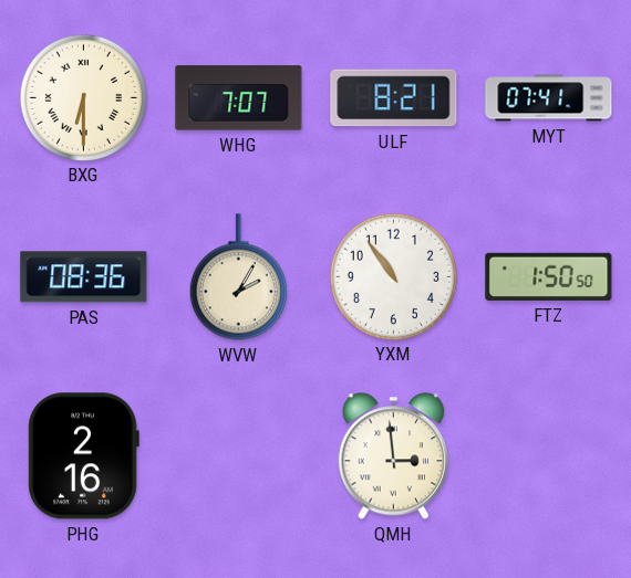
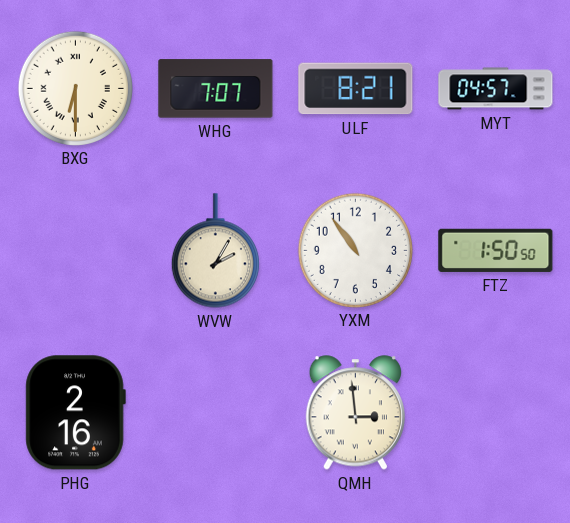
MYT: 07:41 -> 04:57 (496, 89)
PAS: 08:36 -> none (84, 277)
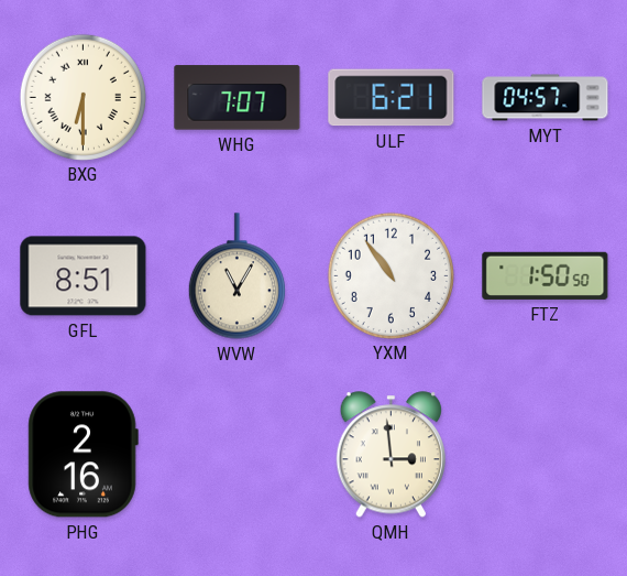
ULF: 8:21 -> 6:21 (392, 98)
GFL: none -> 8:51 (84, 276)
WVW: 2:05 -> 11:05 (237, 276)
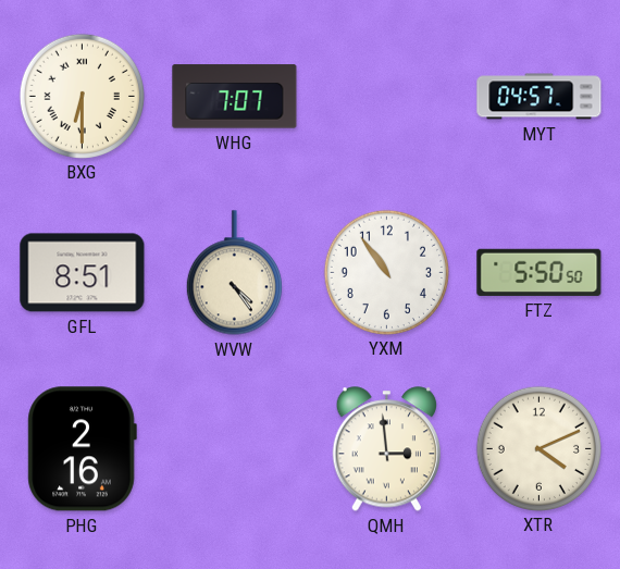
ULF: 6:21 -> none (392, 98)
WVW: 11:05 -> 4:24 (234, 273)
FTZ: 1:50 -> 5:50 (540, 272)
XTR: none -> 4:11 (538, 448)
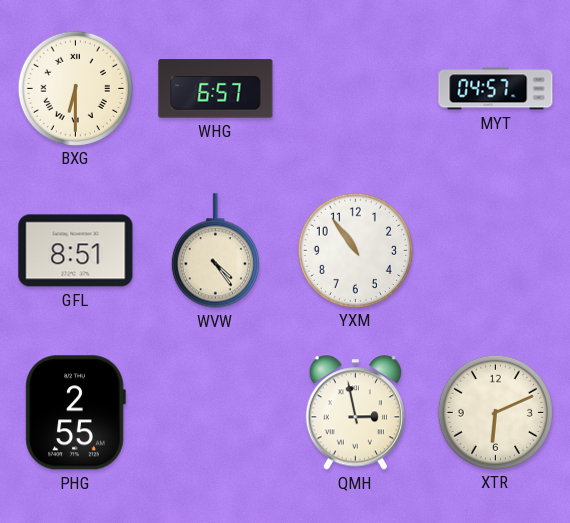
WHG: 7:07 -> 6:57 (216, 89)
FTZ: 5:50 -> none (540, 272)
PHG: 2:16 -> 2:55 (75, 413)
QMH: 2:59 -> 2:58 (355, 413)
XTR: 4:11 -> 6:11 (495, 412)
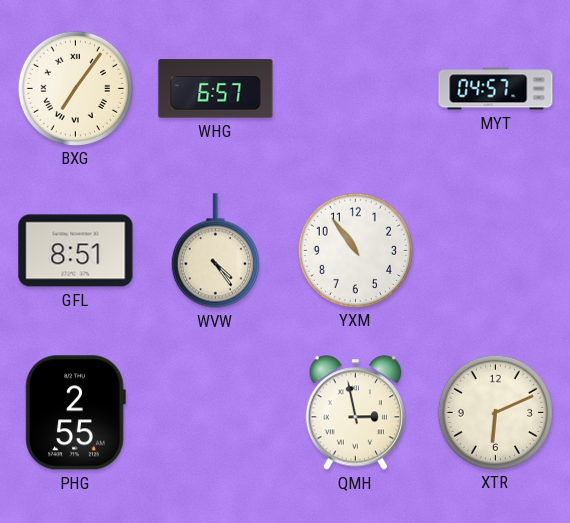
BXG: 6:30 -> 7:06 (75, 88)
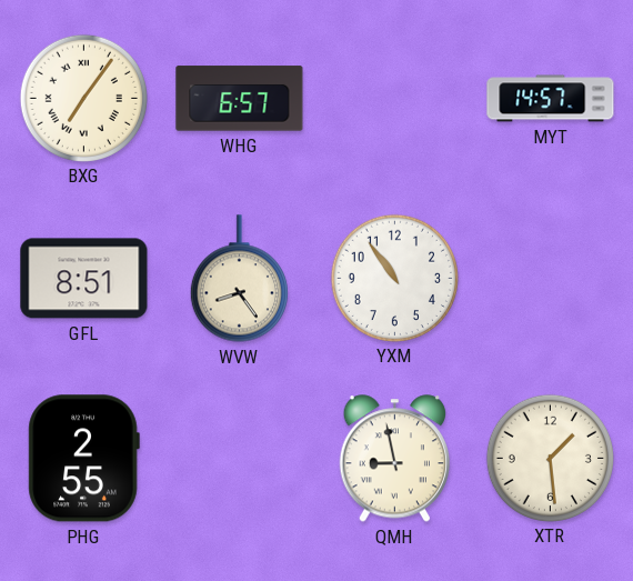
MYT: 04:57 -> 14:57 (551, 99)
WVW: 4:24 -> 8:24 (239, 279)
QMH: 2:58 -> 8:58 (394, 459)
XTR: 6:11 -> 1:29 (550, 458)
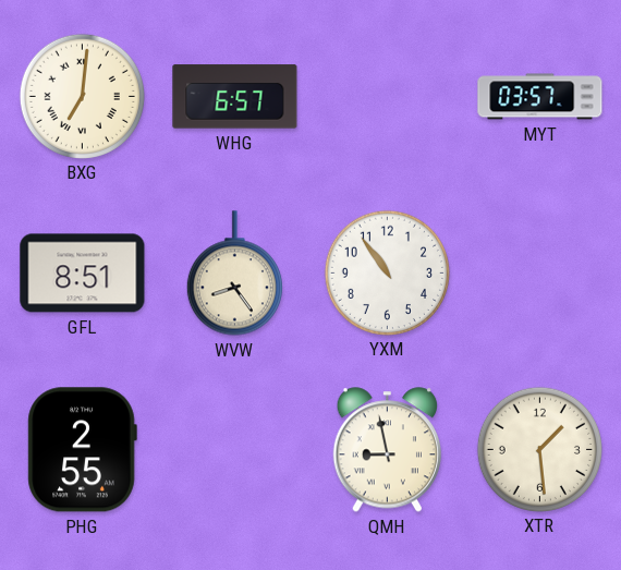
BXG: 7:06 -> 7:01 (82, 96)
MYT: 14:57 -> 03:57 (540, 97)
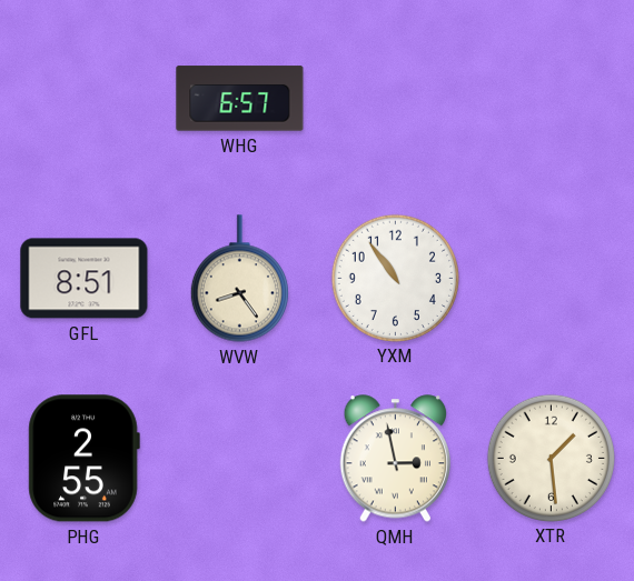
BXG: 7:01 -> none (82, 96)
MYT: 03:57 -> none (540, 97)
QMH: 8:58 -> 2:58 (395, 459)
